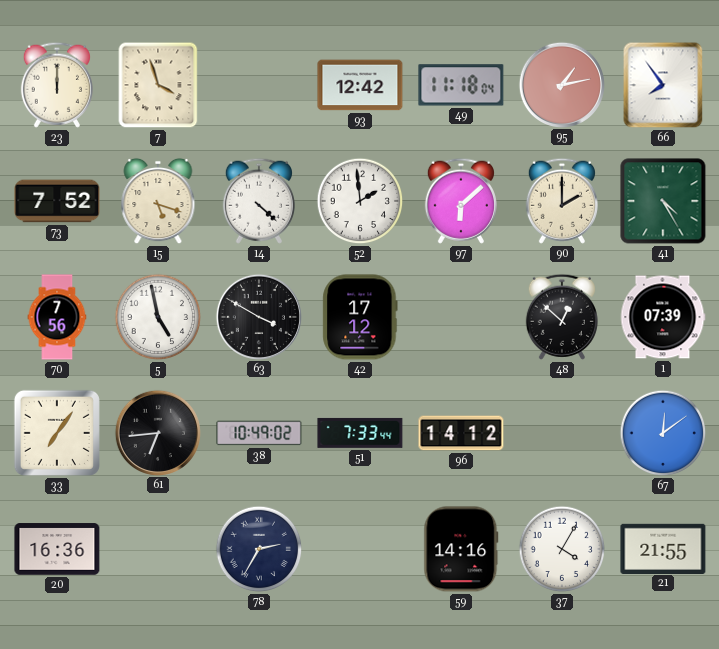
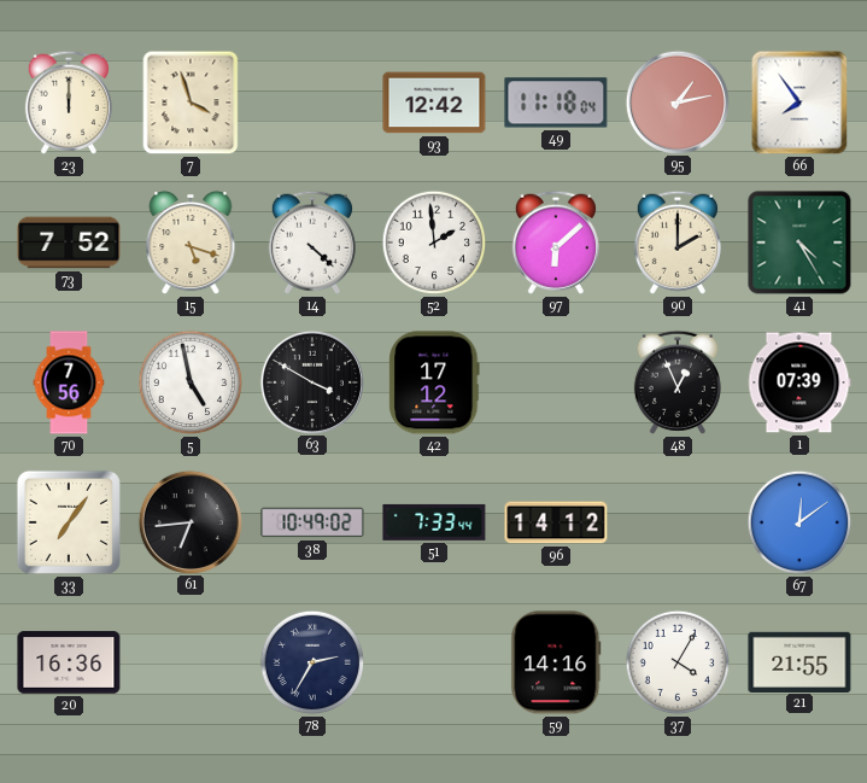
48: 12:52 -> 12:56 (678, 382)
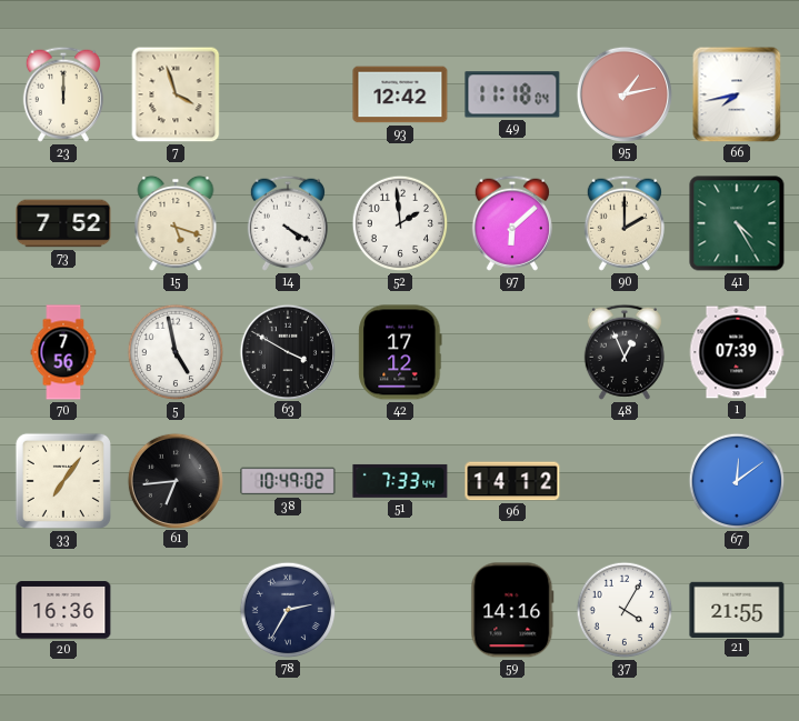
66: 7:54 -> 7:43 (737, 94)
14: 4:22 -> 4:20 (288, 223)
